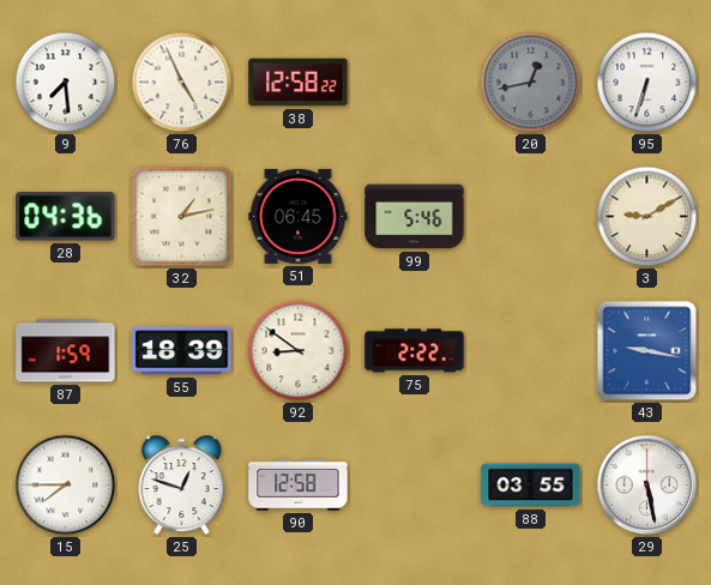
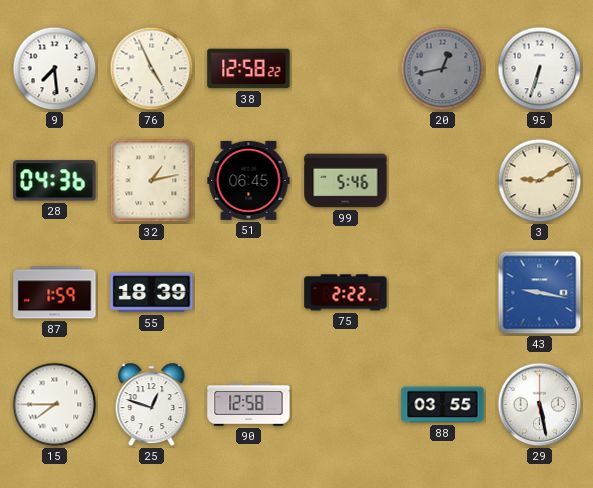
92: 8:51 -> none (299, 351)
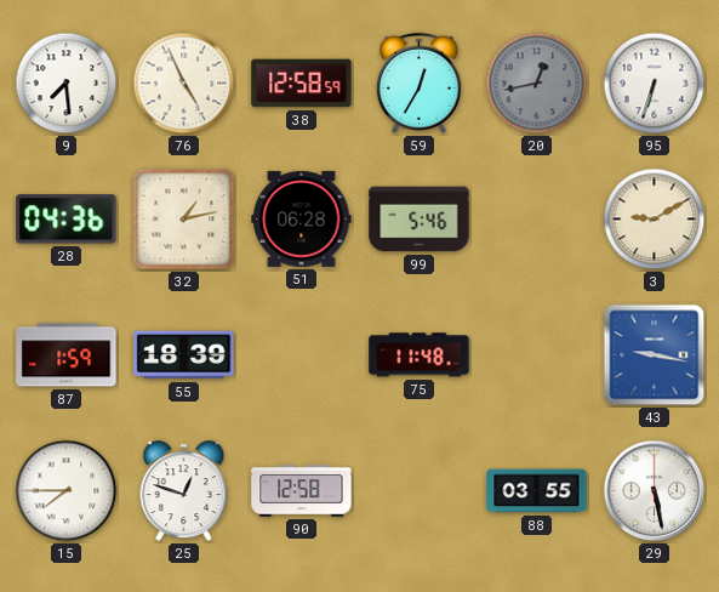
38: 12:58:22 -> 12:58:59 (302, 84)
59: none -> 12:35 (418, 82)
51: 06:45 -> 06:28 (302, 218)
75: 2:22 -> 11:48 (420, 355)
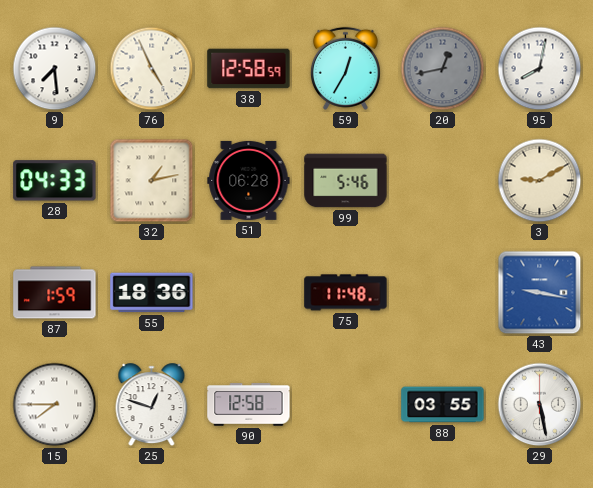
95: 6:33 -> 8:02 (540, 69)
28: 04:36 -> 04:33 (55, 181)
55: 18:39 -> 18:36 (152, 293)
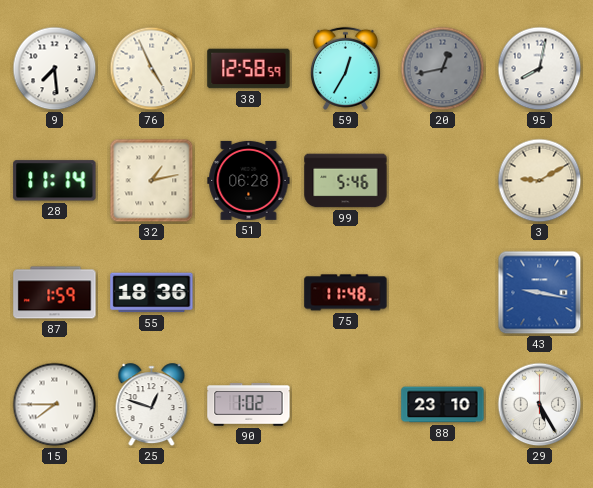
28: 04:33 -> 11:14 (55, 181)
90: 12:58 -> 1:02 (249, 405)
88: 03:55 -> 23:10 (443, 405)
29: 5:28 -> 5:25 (540, 405)
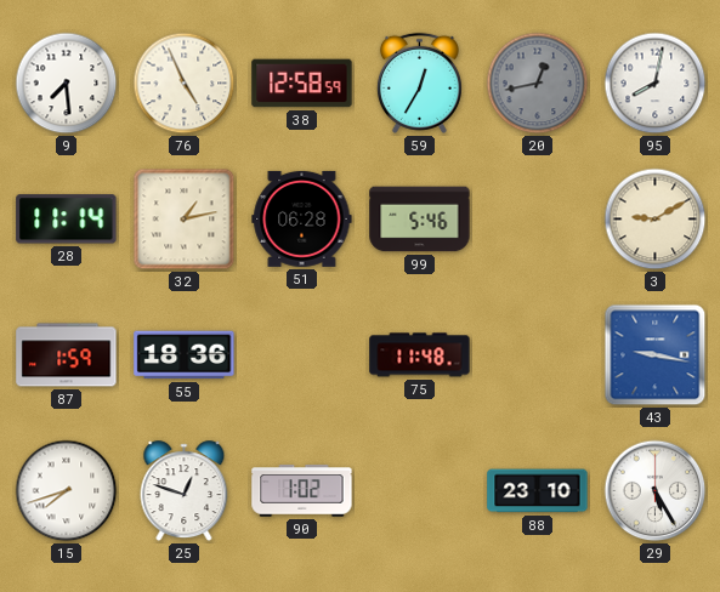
15: 7:45 -> 7:42 (67, 491)
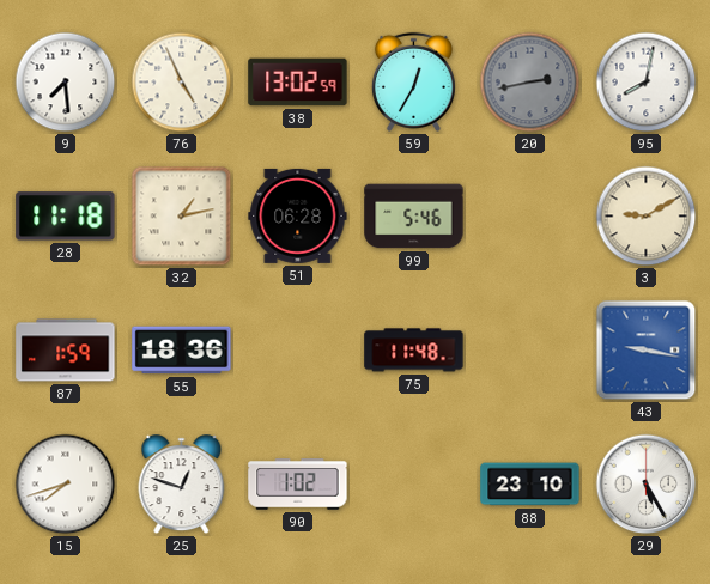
38: 12:58 -> 13:02 (298, 83)
20: 12:43 -> 2:43 (530, 83)
28: 11:14 -> 11:18 (66, 217)
